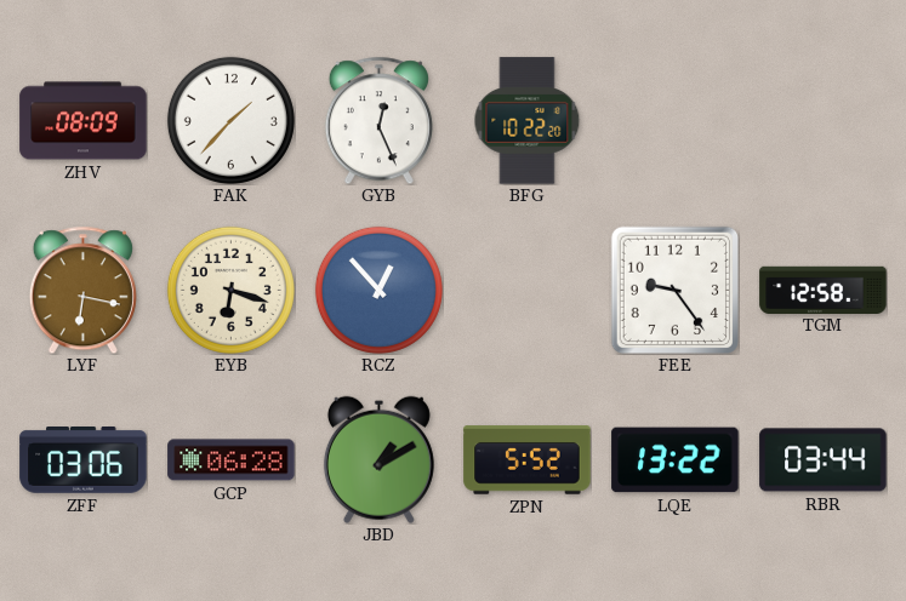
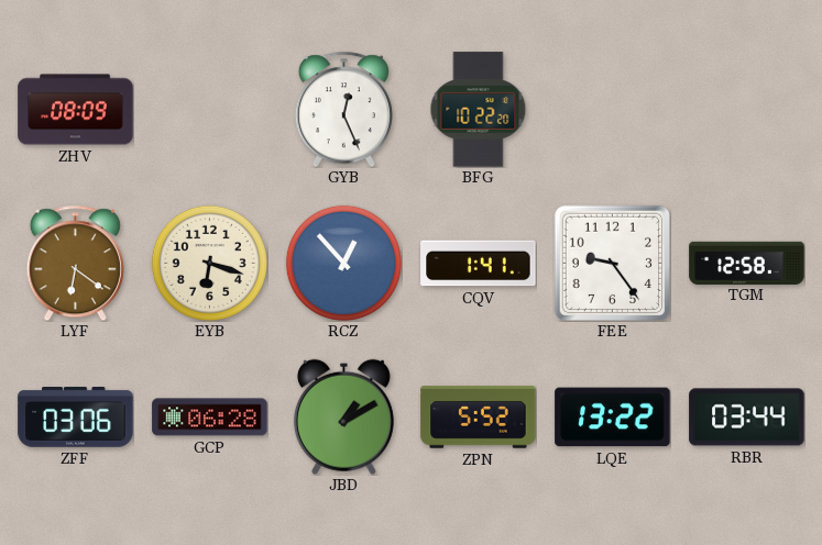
FAK: 1:37 -> none (230, 120)
LYF: 6:17 -> 6:21 (75, 263)
CQV: none -> 1:41 (479, 264)
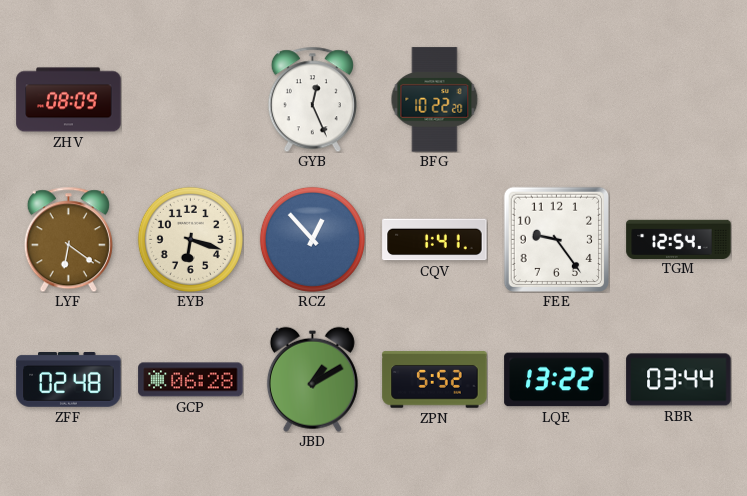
TGM: 12:58 -> 12:54 (679, 239)
ZFF: 03:06 -> 02:48 (69, 380)
